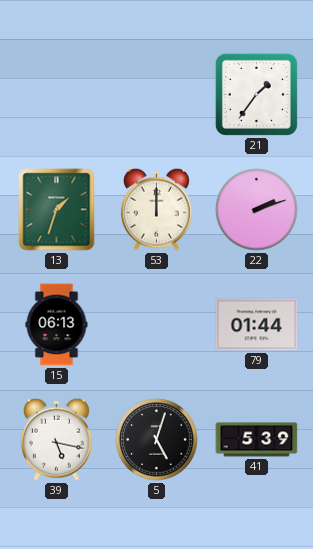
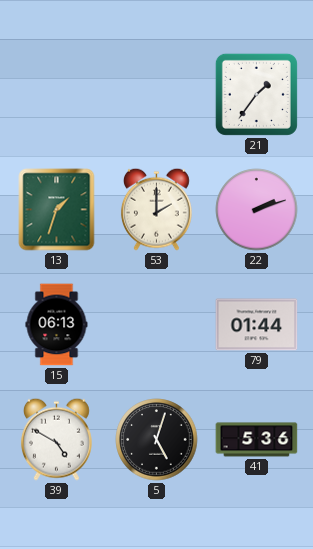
53: 12:00 -> 2:00 (156, 209)
39: 5:17 -> 4:50 (56, 439)
41: 5:39 -> 5:36 (257, 440)
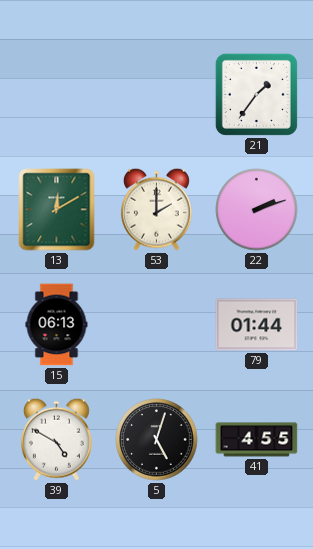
13: 1:33 -> 12:10 (57, 210)
41: 5:36 -> 4:55 (257, 440)
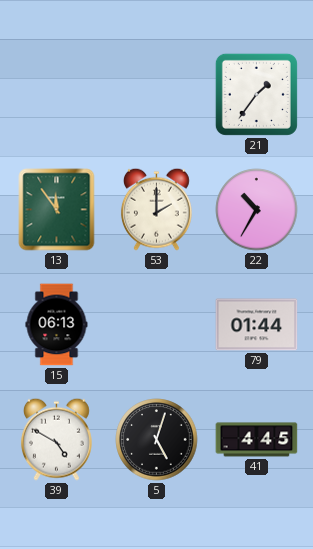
13: 12:10 -> 11:54 (57, 210)
22: 2:12 -> 10:35 (257, 210)
41: 4:55 -> 4:45 (257, 440)
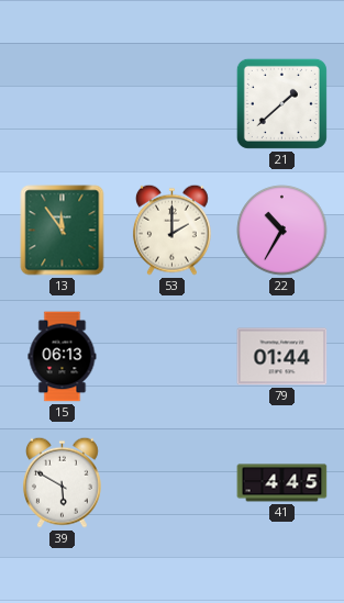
21: 1:36 -> 1:38 (281, 103)
39: 4:50 -> 5:50 (62, 482)
5: 5:03 -> none (157, 440)
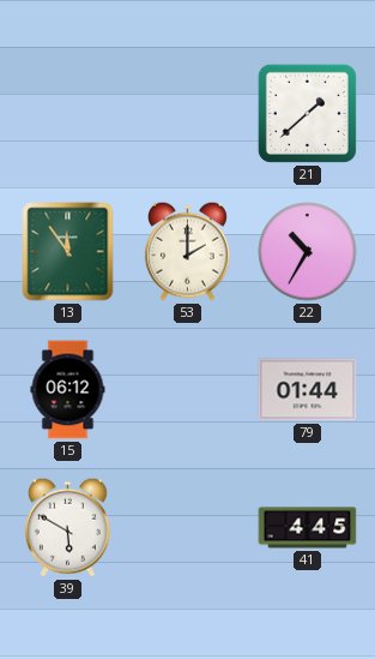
15: 06:13 -> 06:12 (68, 390)
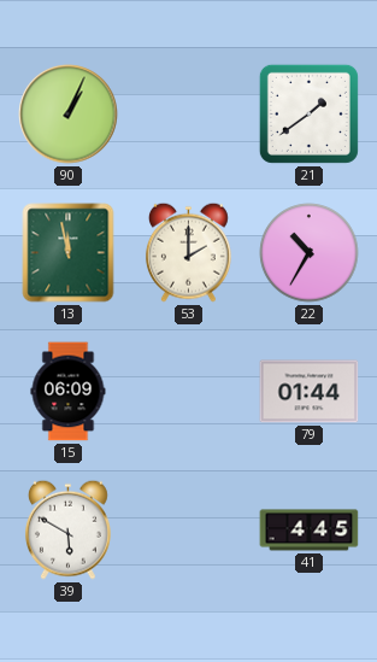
90: none -> 1:04 (69, 115)
21: 1:38 -> 1:39 (308, 113)
13: 11:54 -> 11:58 (69, 253)
15: 06:12 -> 06:09 (69, 392)
